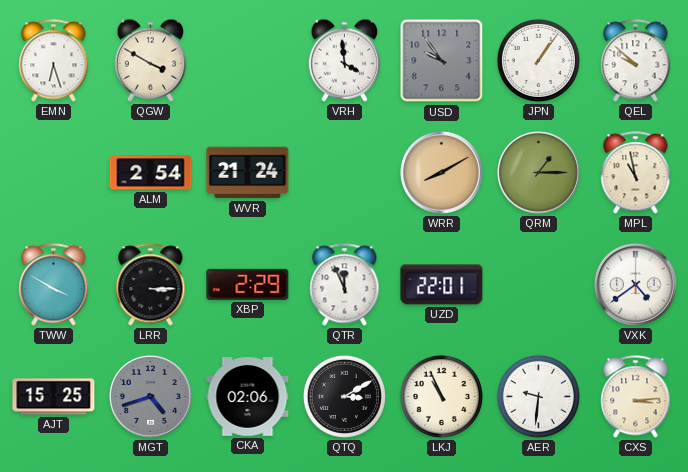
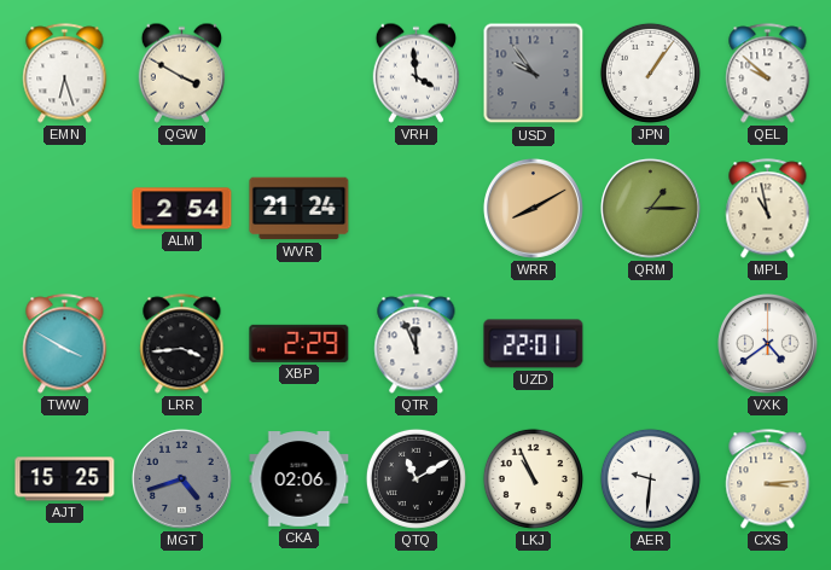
LRR: 3:15 -> 3:44 (182, 344)
QTQ: 3:10 -> 11:10 (415, 478)
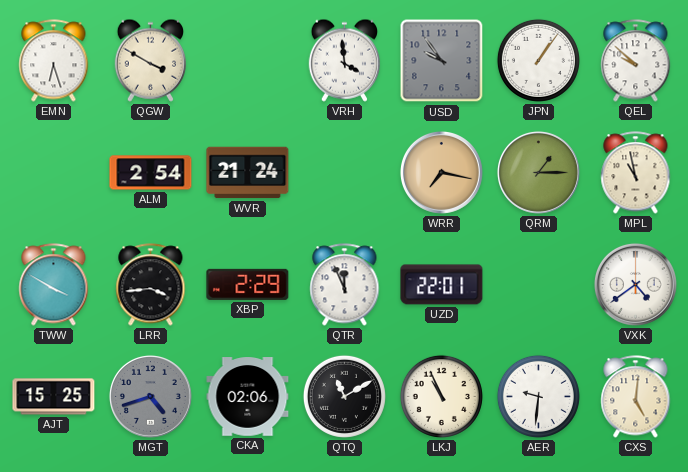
WRR: 8:10 -> 7:17 (441, 172)
CXS: 3:14 -> 5:01 (636, 397)
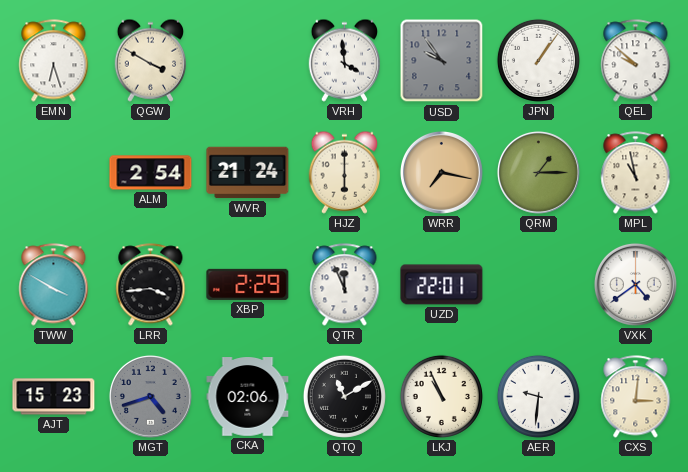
HJZ: none -> 6:00 (344, 172)
AJT: 15:25 -> 15:23 (54, 397)
CXS: 5:01 -> 3:01 (636, 397)
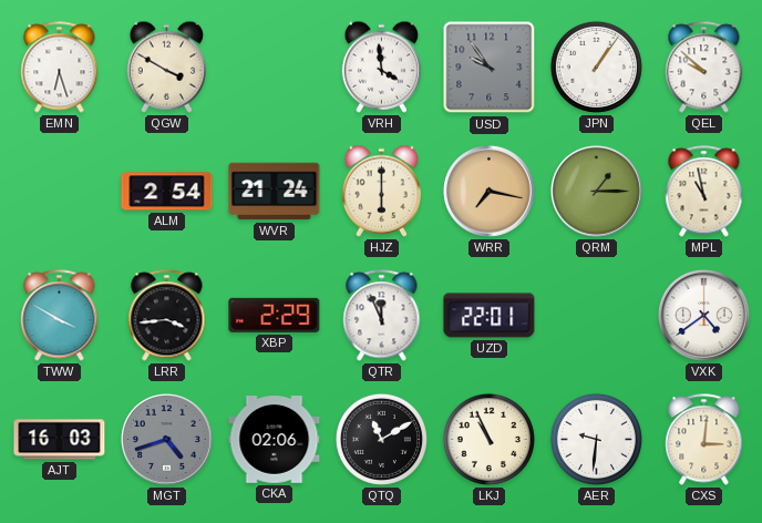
AJT: 15:23 -> 16:03 (60, 440)
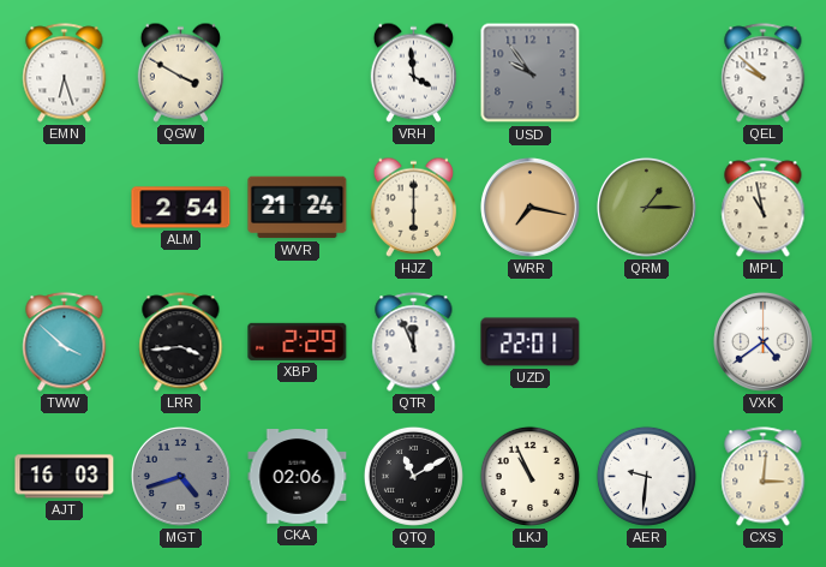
JPN: 1:06 -> none (596, 66)
TWW: 3:50 -> 3:52 (65, 342)
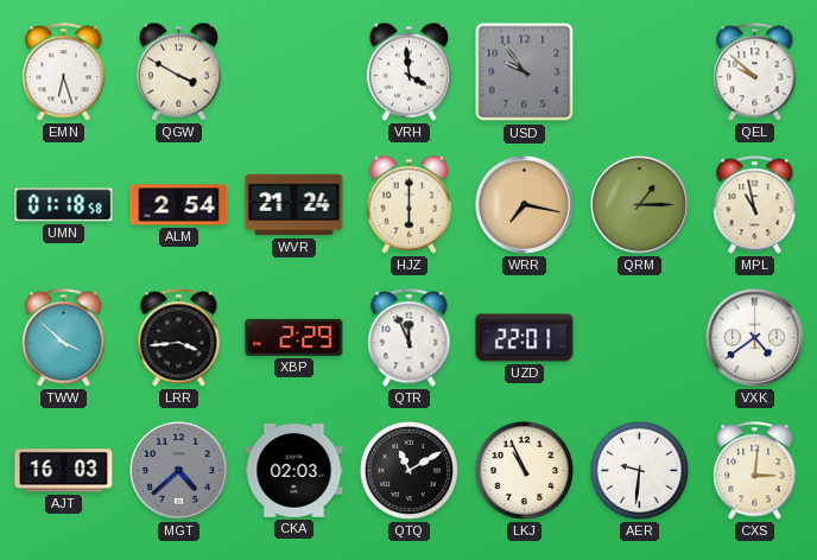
UMN: none -> 01:18 (64, 205)
MGT: 4:42 -> 4:38 (178, 470)
CKA: 02:06 -> 02:03 (294, 471)
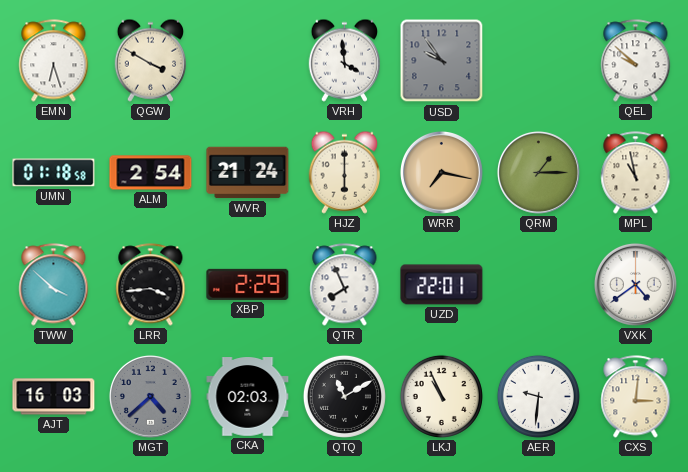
QTR: 11:56 -> 7:56 (345, 285)
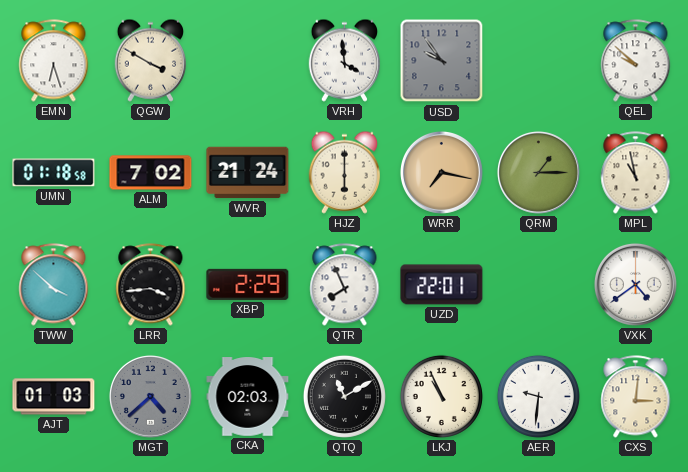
ALM: 2:54 -> 7:02 (151, 173)
AJT: 16:03 -> 01:03 (54, 397)
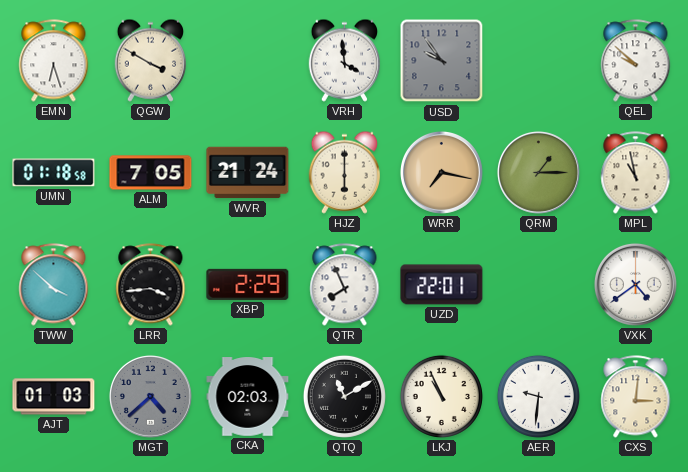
ALM: 7:02 -> 7:05 (151, 173)
